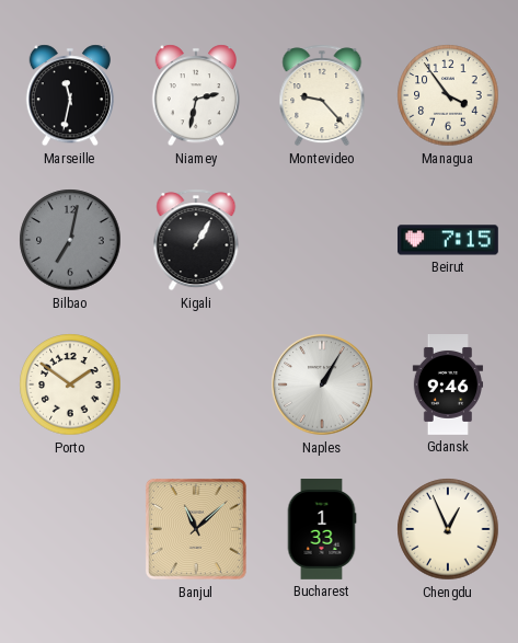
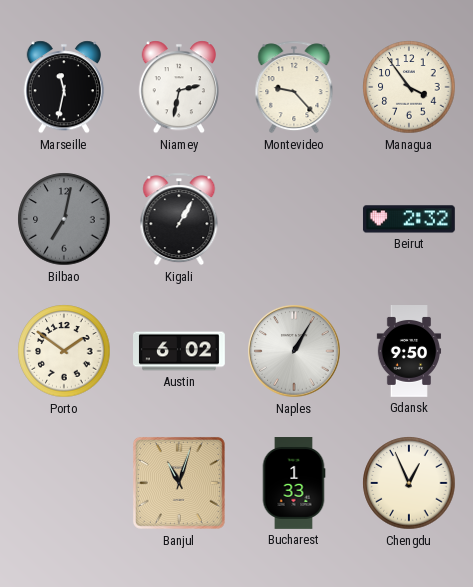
Beirut: 7:15 -> 2:32 (409, 219)
Austin: none -> 6:02 (180, 351)
Gdansk: 9:46 -> 9:50 (409, 352)
Banjul: 11:08 -> 11:03 (179, 483)
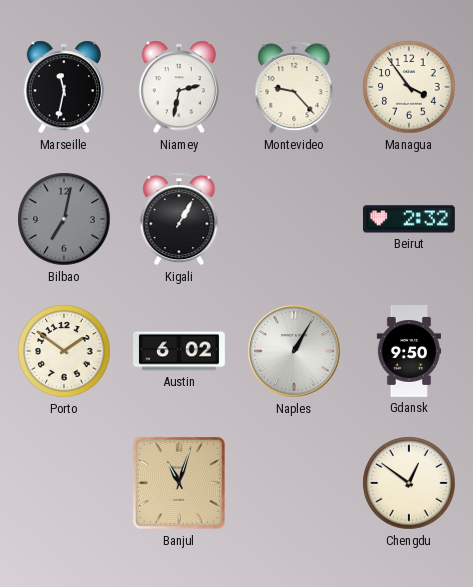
Bucharest: 1:33 -> none (294, 484)
Chengdu: 12:56 -> 12:51 (409, 483)
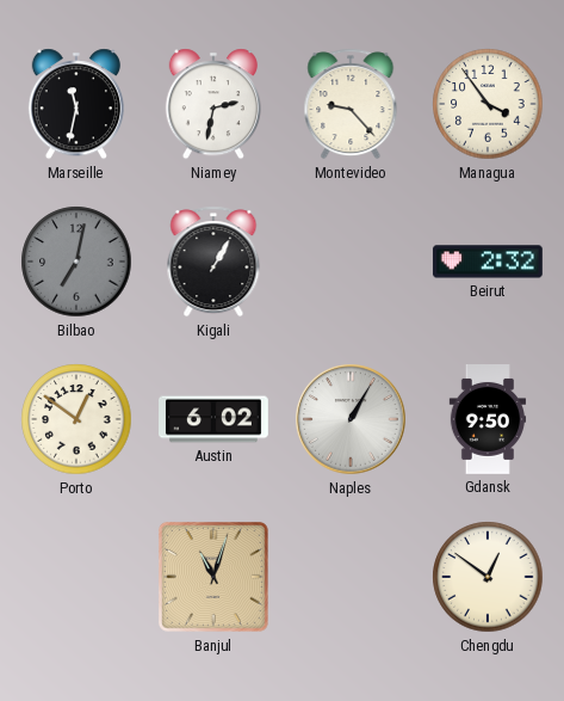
Porto: 1:51 -> 12:51 (76, 419)
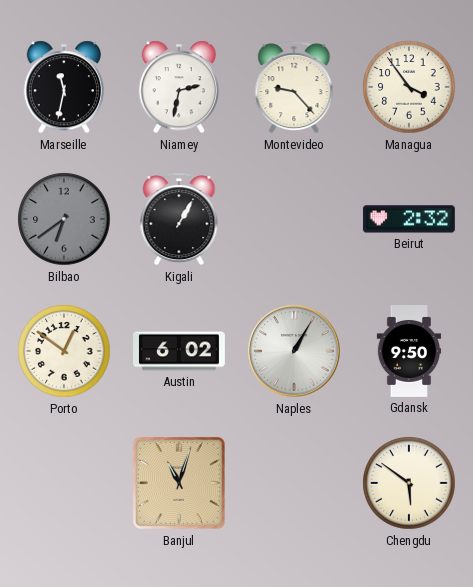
Bilbao: 7:02 -> 6:39 (64, 219)
Chengdu: 12:51 -> 5:51 (409, 483)
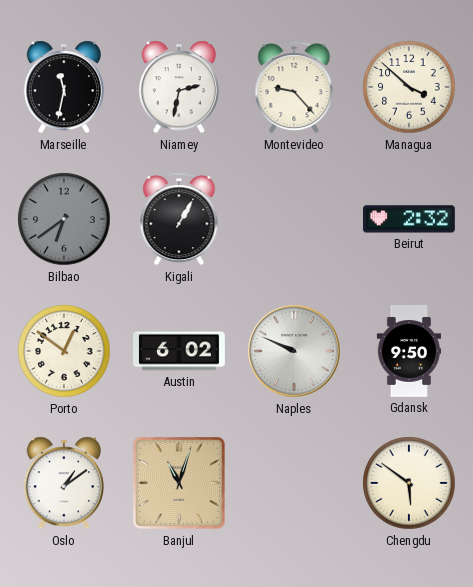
Managua: 3:54 -> 3:52 (409, 87)
Naples: 1:05 -> 9:49 (294, 351)
Oslo: none -> 1:09 (64, 483)
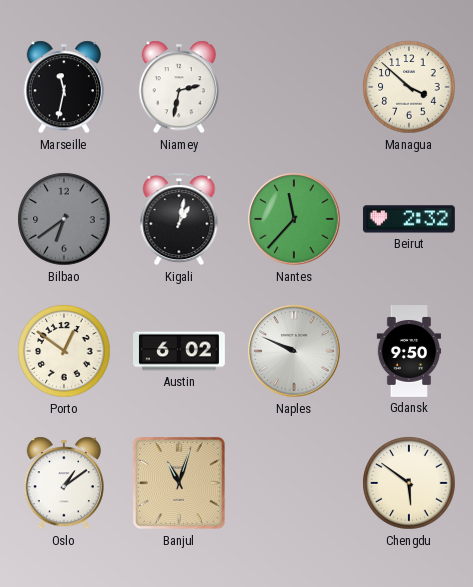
Montevideo: 9:23 -> none (294, 87)
Kigali: 1:05 -> 1:02 (179, 219)
Nantes: none -> 11:37 (294, 219)
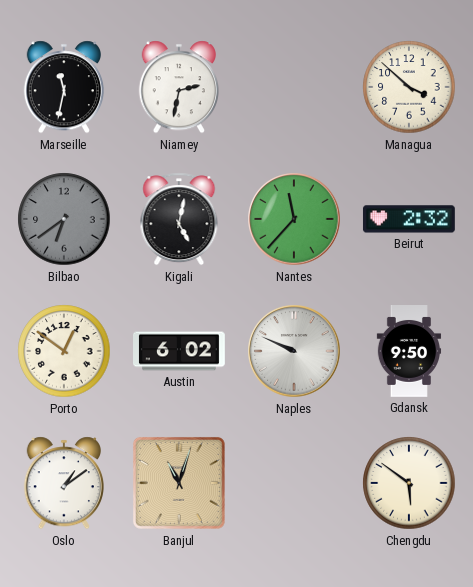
Kigali: 1:02 -> 5:02 (179, 219)
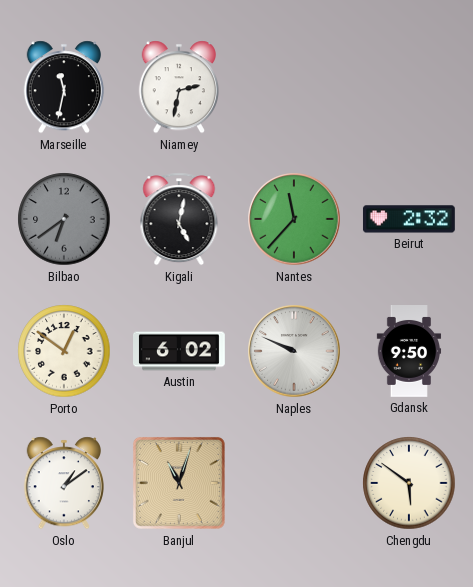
Managua: 3:52 -> none (409, 87)
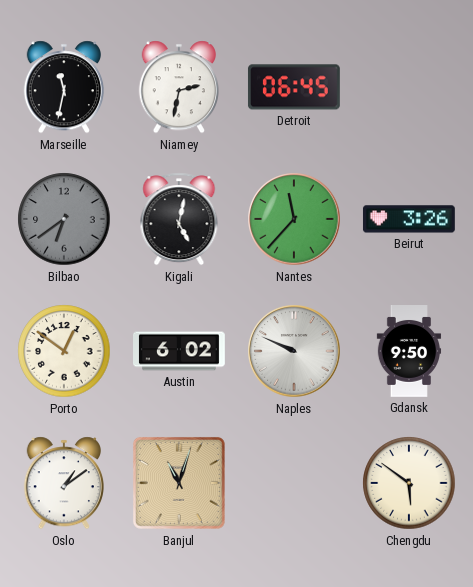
Detroit: none -> 06:45 (294, 87)
Beirut: 2:32 -> 3:26 (409, 219)
